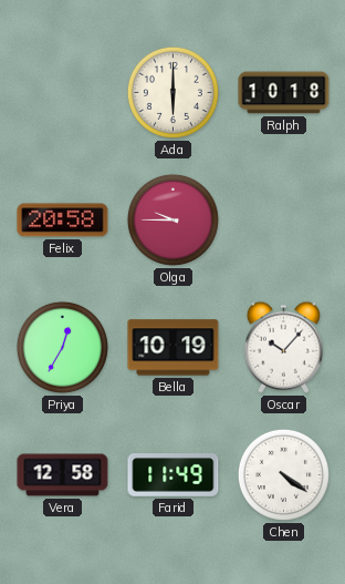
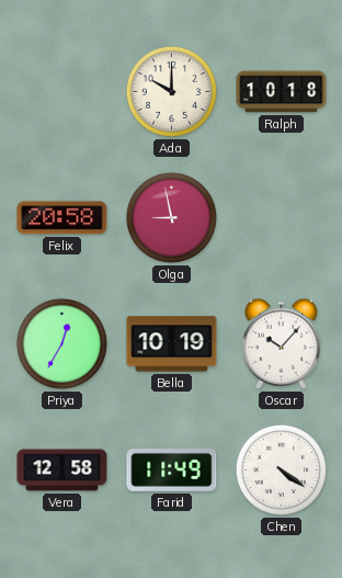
Ada: 6:00 -> 10:00 (171, 91)
Olga: 9:45 -> 8:58 (171, 217)
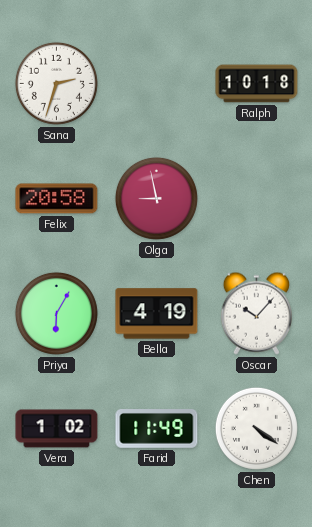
Sana: none -> 2:33 (56, 83)
Ada: 10:00 -> none (171, 91)
Priya: 12:35 -> 6:05 (56, 313)
Bella: 10:19 -> 4:19 (157, 314)
Vera: 12:58 -> 1:02 (57, 429)
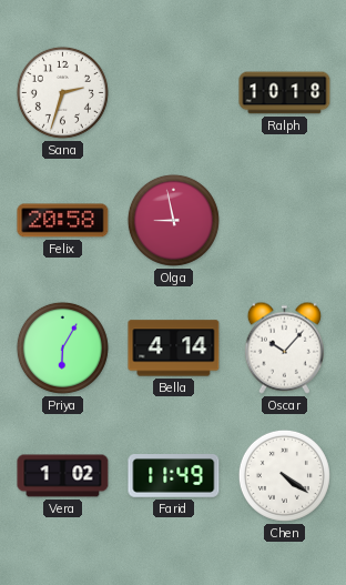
Bella: 4:19 -> 4:14 (174, 349)
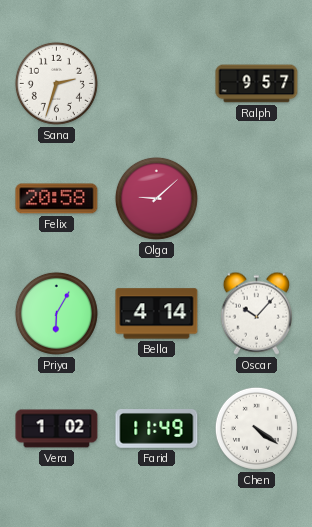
Ralph: 10:18 -> 9:57 (257, 84)
Olga: 8:58 -> 9:08 (156, 198)
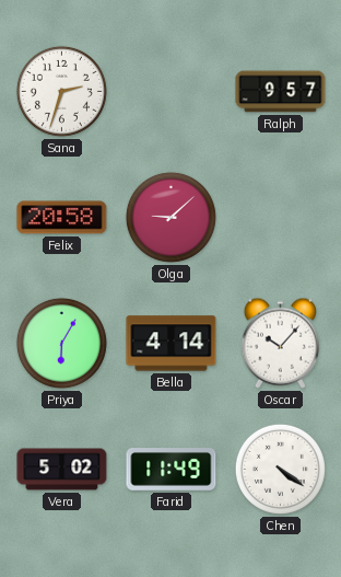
Vera: 1:02 -> 5:02 (62, 470)
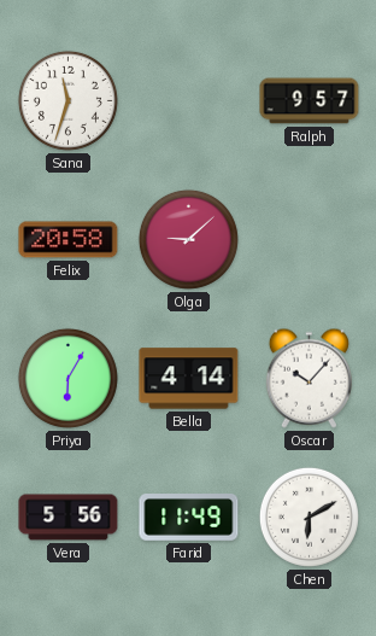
Sana: 2:33 -> 11:33 (67, 100)
Vera: 5:02 -> 5:56 (69, 518)
Chen: 4:21 -> 6:10 (309, 517)
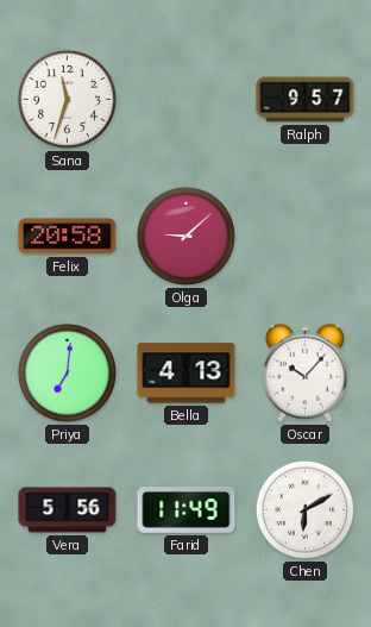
Priya: 6:05 -> 7:01 (67, 372)
Bella: 4:14 -> 4:13 (187, 374)
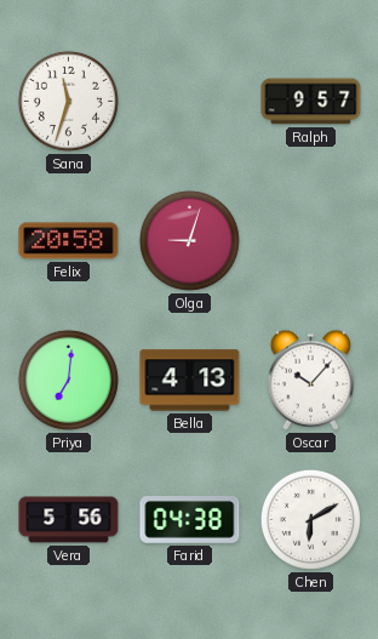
Olga: 9:08 -> 9:03 (189, 240)
Farid: 11:49 -> 04:38 (190, 520)
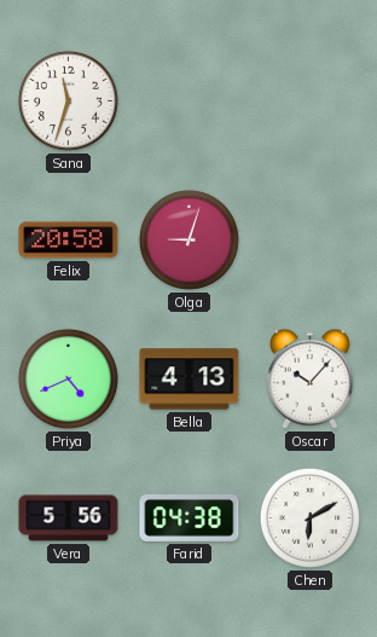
Ralph: 9:57 -> none (311, 102)
Priya: 7:01 -> 4:41 (68, 378)
